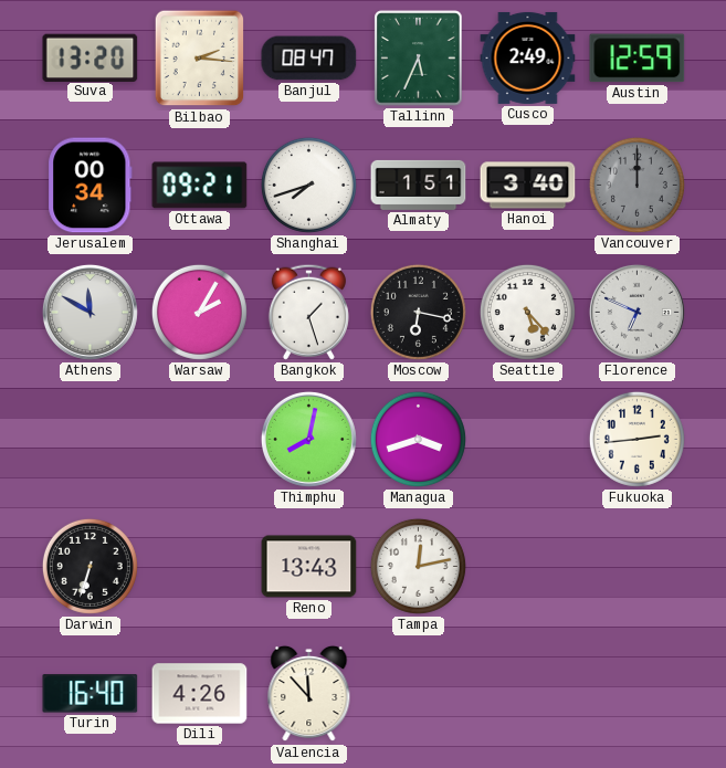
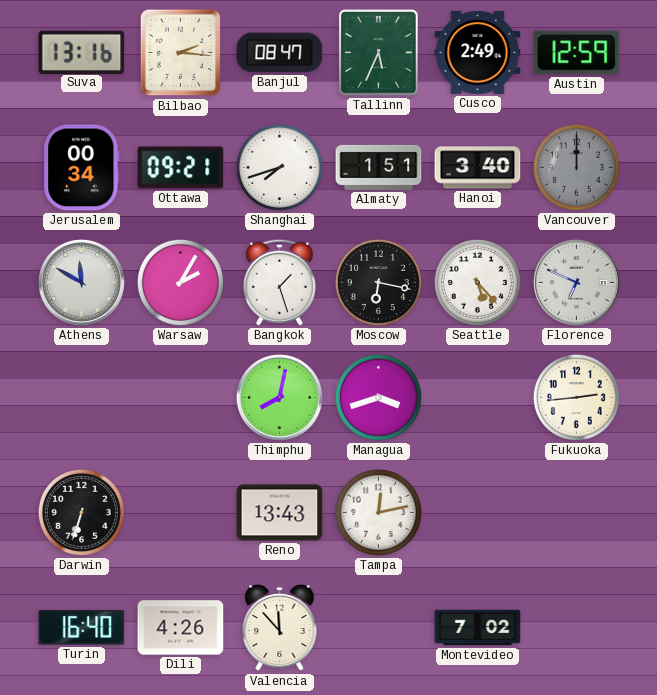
Suva: 13:20 -> 13:16 (82, 52)
Montevideo: none -> 7:02 (478, 628)
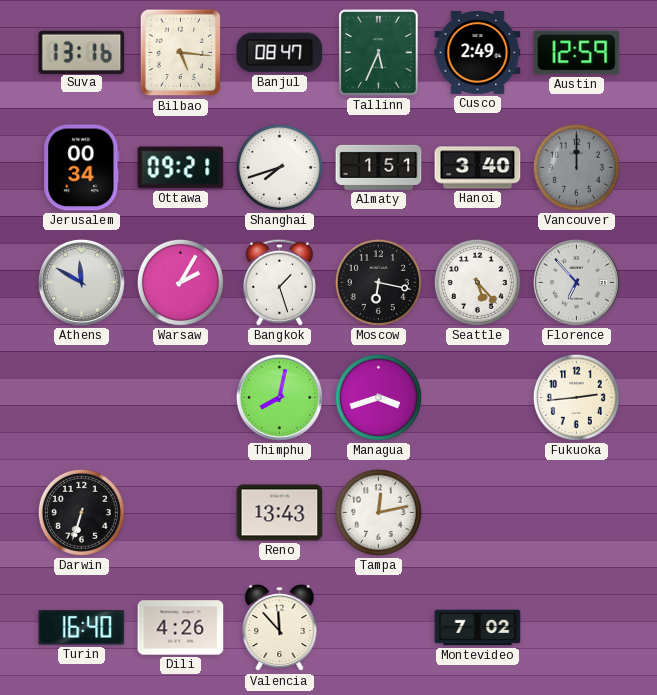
Bilbao: 2:16 -> 5:16 (181, 53)
Florence: 6:49 -> 6:53 (576, 282)
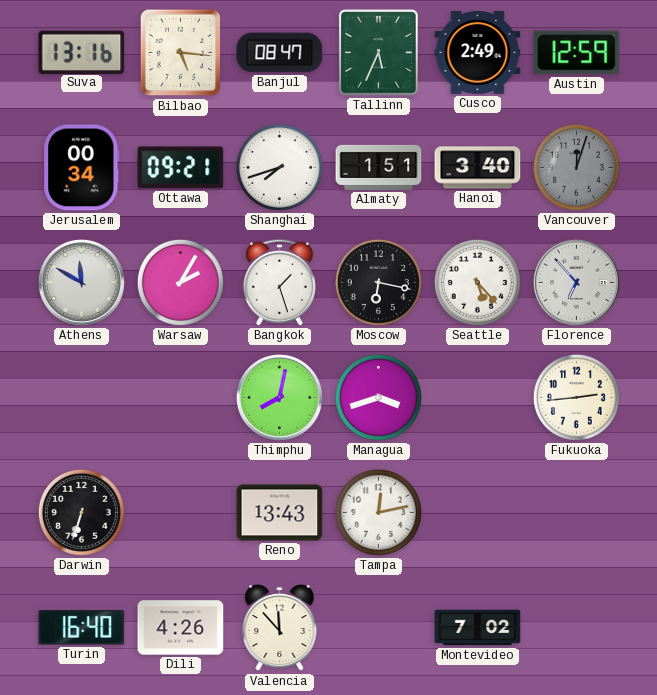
Vancouver: 12:00 -> 12:03 (576, 167)
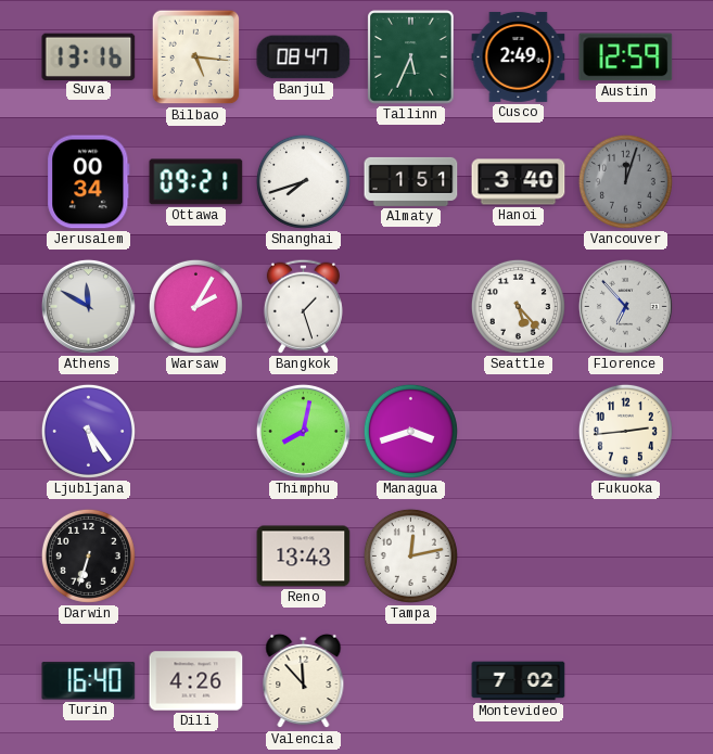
Moscow: 6:17 -> none (378, 282)
Ljubljana: none -> 5:24 (88, 431)
